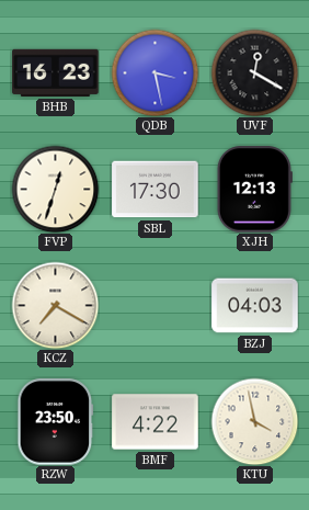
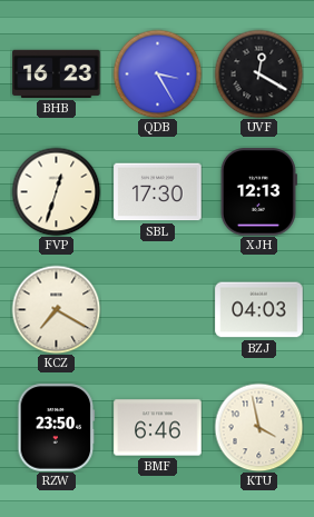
QDB: 3:28 -> 3:25 (157, 73)
BMF: 4:22 -> 6:46 (158, 428)
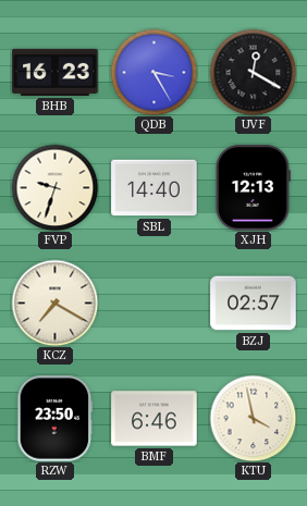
FVP: 12:33 -> 9:33 (54, 187)
SBL: 17:30 -> 14:40 (155, 188)
BZJ: 04:03 -> 02:57 (254, 304)
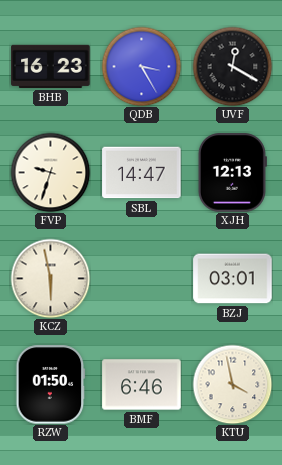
SBL: 14:40 -> 14:47 (142, 173)
KCZ: 7:20 -> 5:58 (50, 278)
BZJ: 02:57 -> 03:01 (233, 279)
RZW: 23:50 -> 01:50 (51, 385)
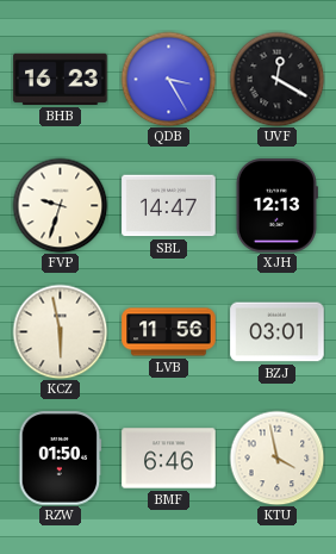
LVB: none -> 11:56 (169, 332)
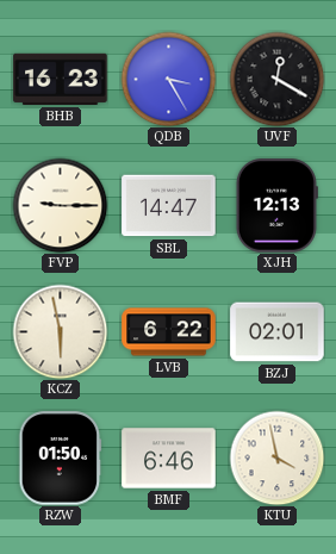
FVP: 9:33 -> 9:15 (60, 205)
LVB: 11:56 -> 6:22 (169, 332)
BZJ: 03:01 -> 02:01 (278, 332)
